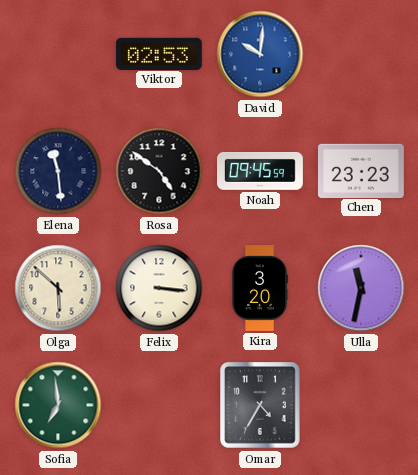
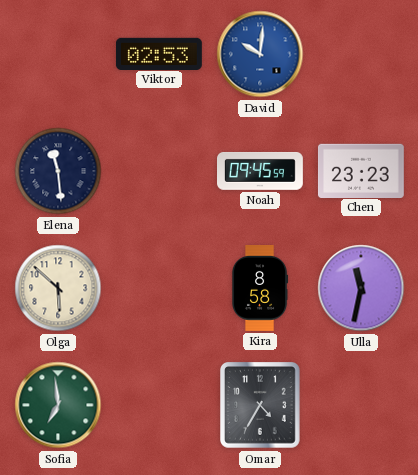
Rosa: 4:51 -> none (159, 171)
Felix: 3:16 -> none (159, 288)
Kira: 3:20 -> 8:58 (260, 289)
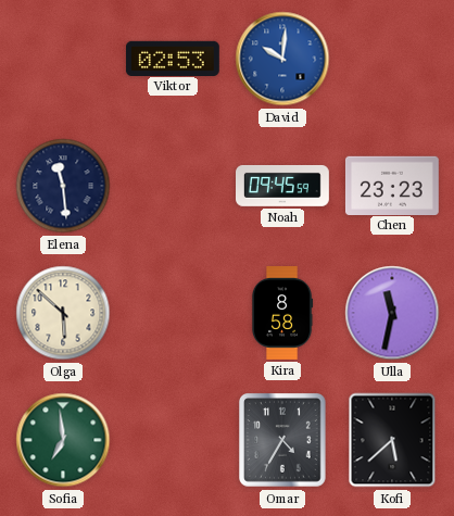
Kofi: none -> 5:38 (392, 440)
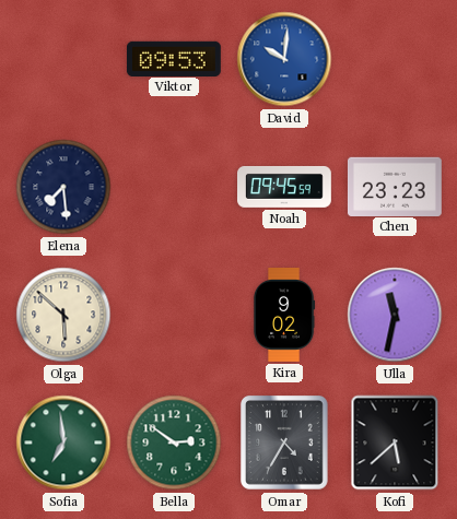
Viktor: 02:53 -> 09:53 (174, 58)
Elena: 11:29 -> 7:29 (63, 187)
Kira: 8:58 -> 9:02 (284, 316)
Bella: none -> 2:51 (174, 443)
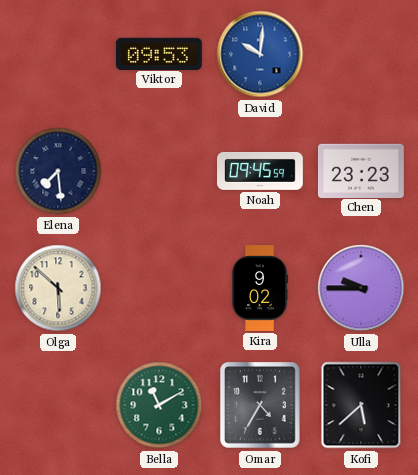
Ulla: 11:32 -> 9:45 (361, 288)
Sofia: 6:59 -> none (63, 443)
Bella: 2:51 -> 11:10 (159, 405)
